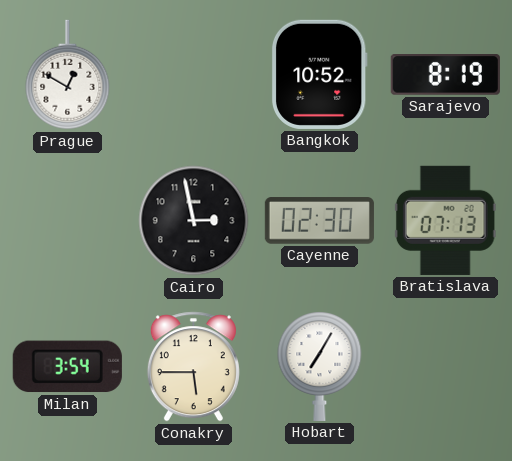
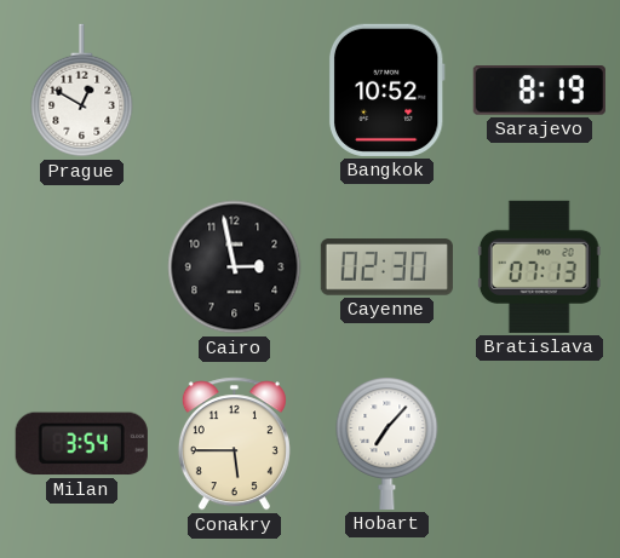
Hobart: 7:05 -> 7:07 (387, 443)
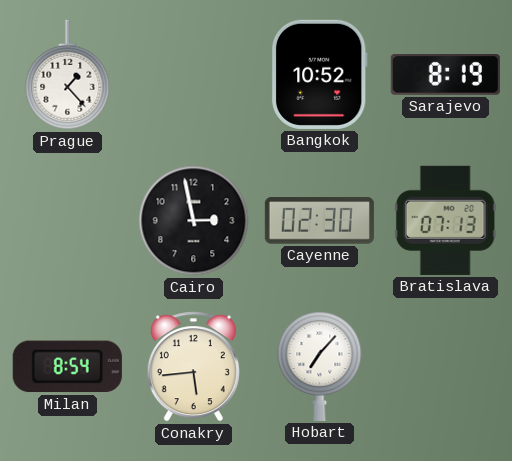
Prague: 12:50 -> 1:23 (68, 75)
Milan: 3:54 -> 8:54 (67, 367)
Conakry: 5:45 -> 5:44 (193, 367)
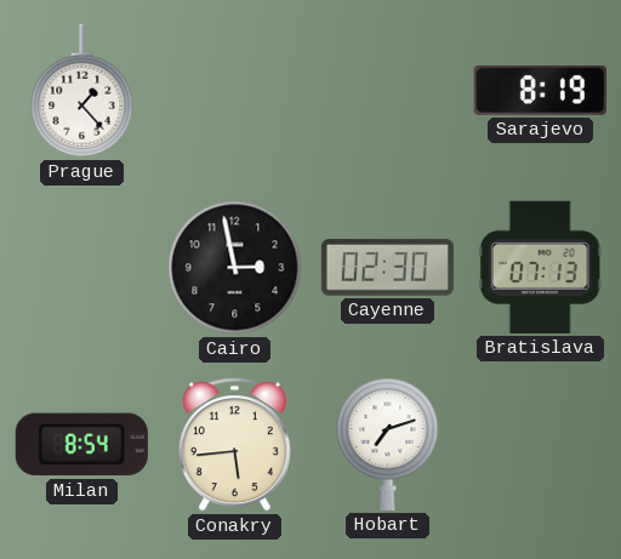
Bangkok: 10:52 -> none (319, 74)
Hobart: 7:07 -> 7:12 (388, 444)
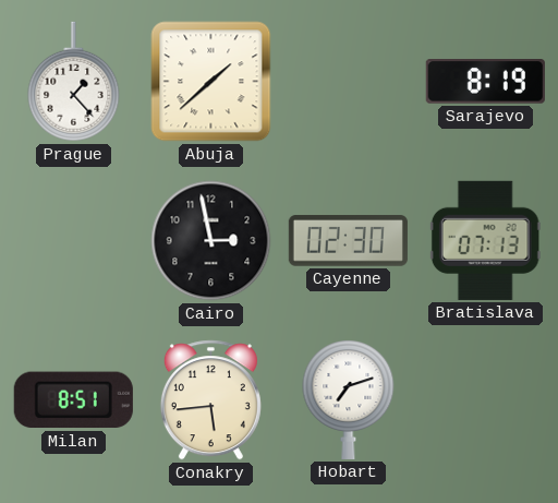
Abuja: none -> 1:38 (211, 82)
Milan: 8:54 -> 8:51 (73, 400)
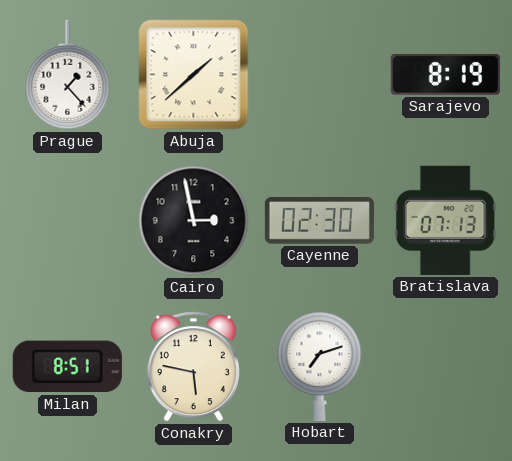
Conakry: 5:44 -> 5:47 (193, 367)
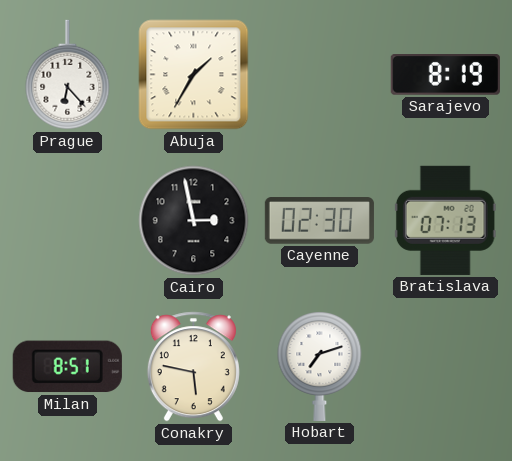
Prague: 1:23 -> 6:23 (68, 75)
Abuja: 1:38 -> 1:35 (194, 75)
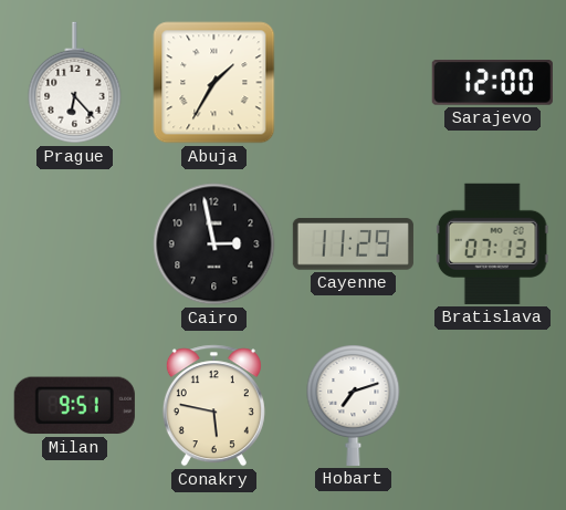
Sarajevo: 8:19 -> 12:00 (492, 83)
Cayenne: 02:30 -> 11:29 (353, 244)
Milan: 8:51 -> 9:51 (74, 406)
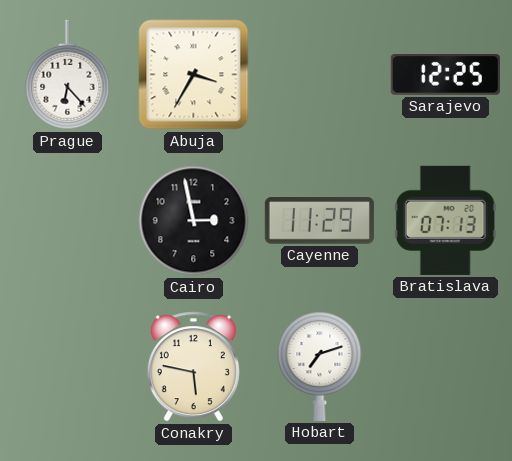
Abuja: 1:35 -> 3:35 (194, 75)
Sarajevo: 12:00 -> 12:25 (445, 75)
Milan: 9:51 -> none (74, 406)
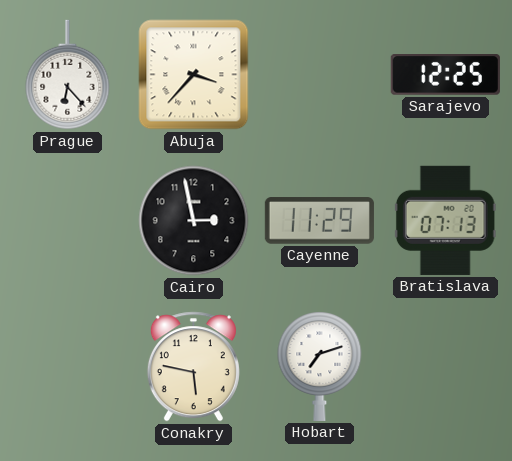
Abuja: 3:35 -> 3:37 (194, 75)
